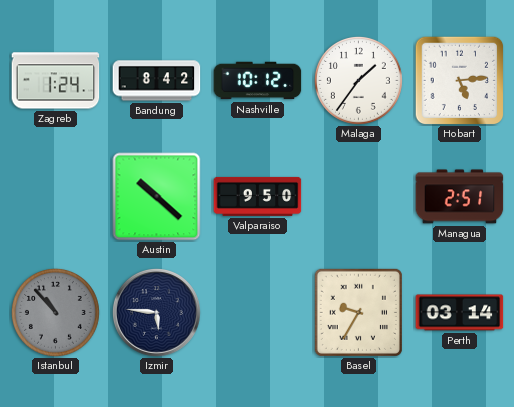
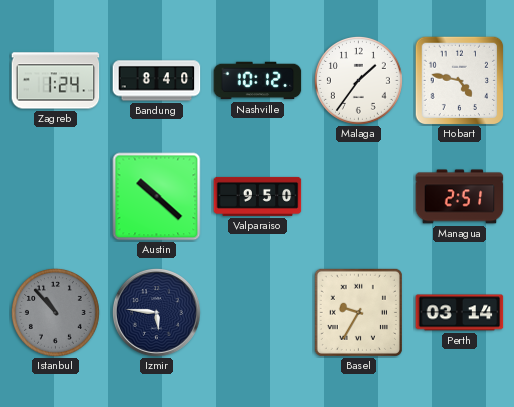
Bandung: 8:42 -> 8:40 (157, 81)
Hobart: 5:14 -> 4:47 (459, 80)
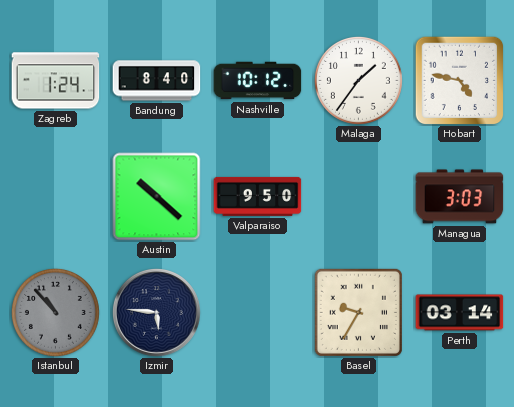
Managua: 2:51 -> 3:03 (460, 197)
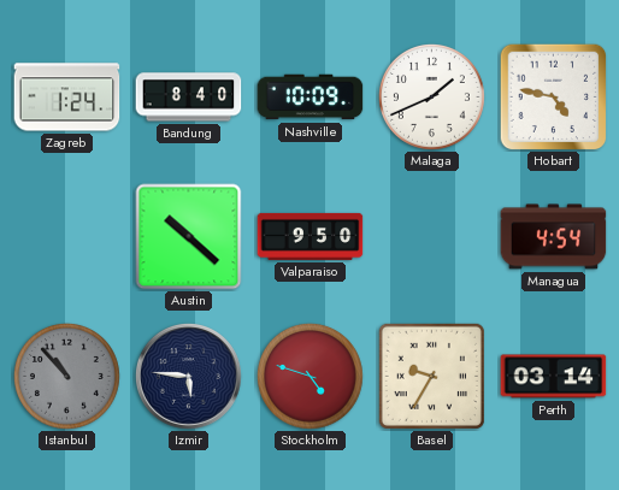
Nashville: 10:12 -> 10:09 (311, 98)
Malaga: 1:36 -> 1:41 (431, 96)
Managua: 3:03 -> 4:54 (554, 237)
Stockholm: none -> 4:48 (309, 376)
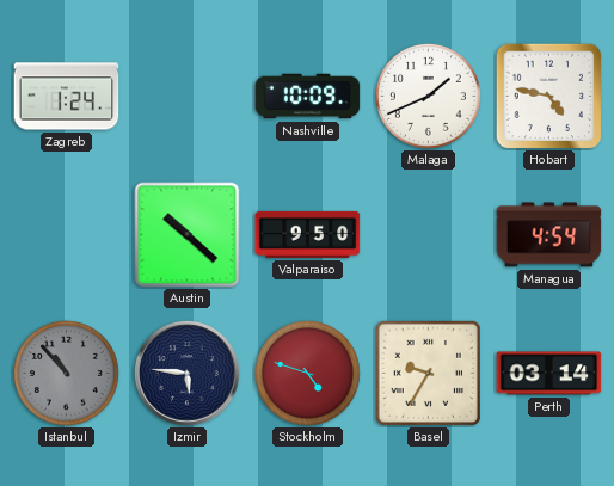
Bandung: 8:40 -> none (189, 98)
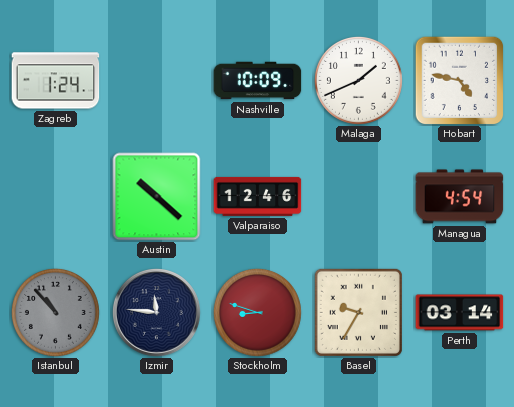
Valparaiso: 9:50 -> 12:46 (258, 196)
Izmir: 5:46 -> 11:46 (157, 313)
Stockholm: 4:48 -> 8:48 (257, 312)
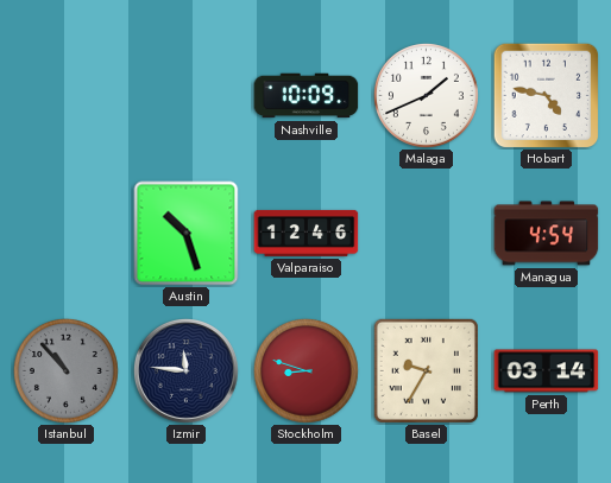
Zagreb: 1:24 -> none (56, 81)
Austin: 10:22 -> 10:27 (187, 234)
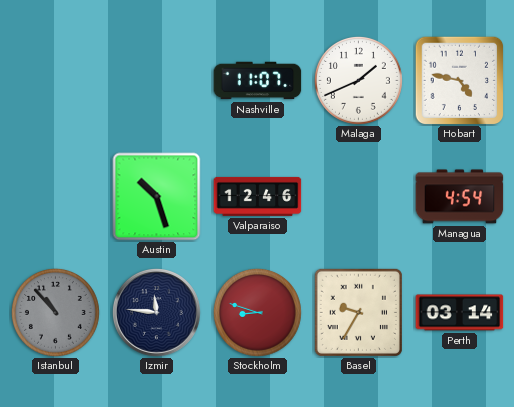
Nashville: 10:09 -> 11:07 (258, 81)
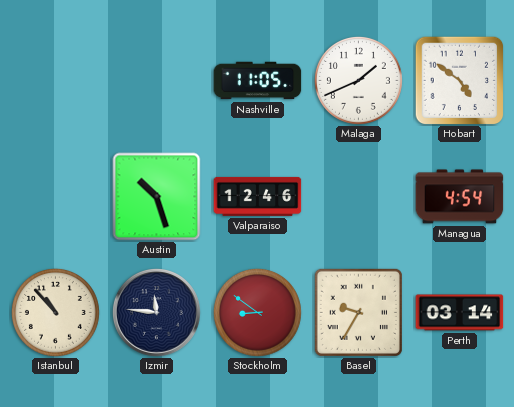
Nashville: 11:07 -> 11:05 (258, 81)
Hobart: 4:47 -> 4:51 (459, 80)
Istanbul dial: grey -> cream (55, 312)
Stockholm: 8:48 -> 8:51 (257, 312)
